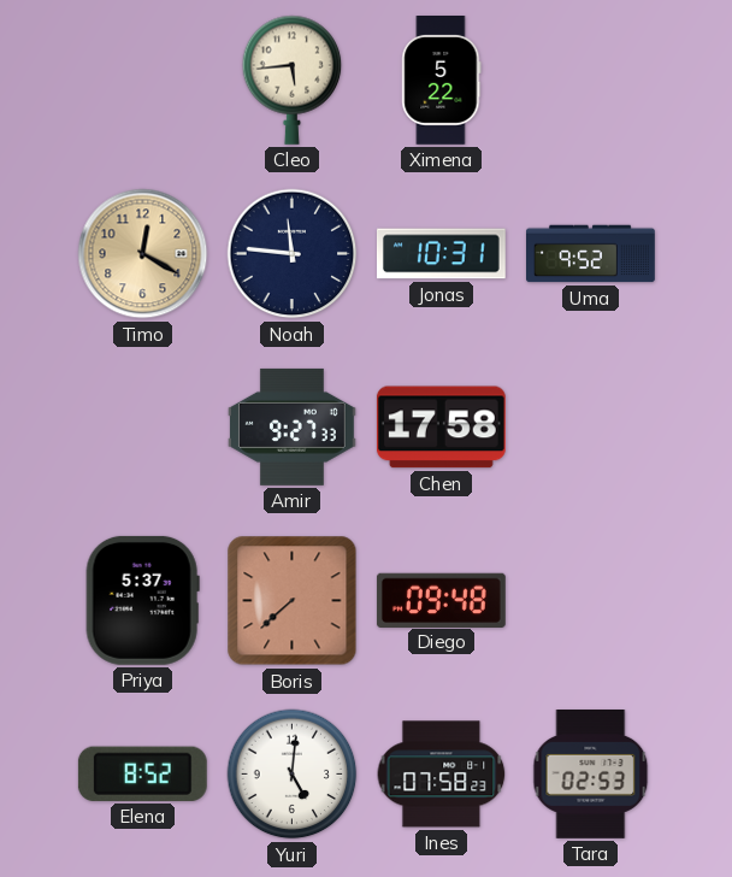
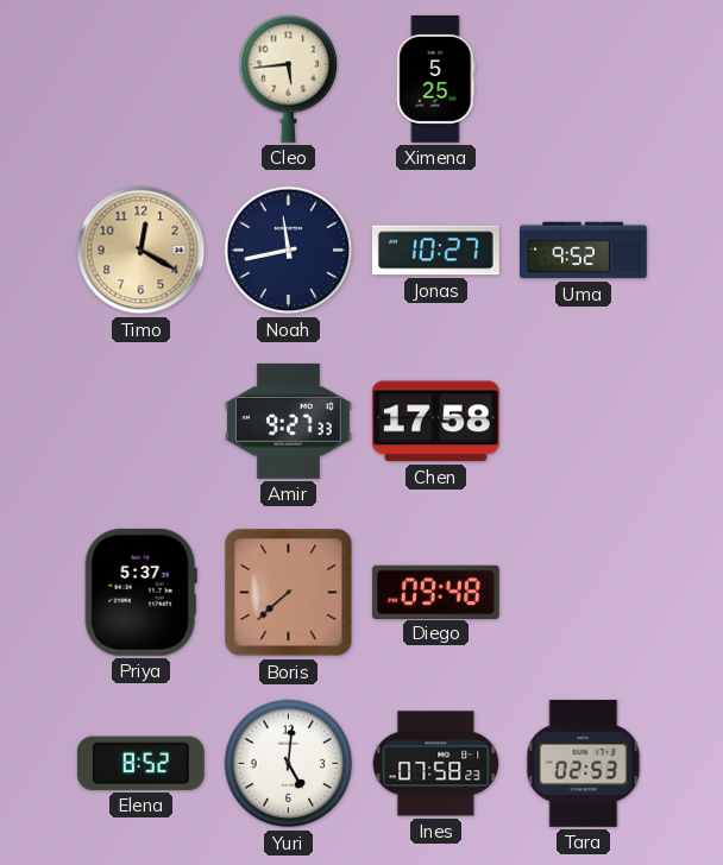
Ximena: 5:22 -> 5:25 (436, 80)
Noah: 11:46 -> 11:43 (289, 251)
Jonas: 10:31 -> 10:27 (435, 251)
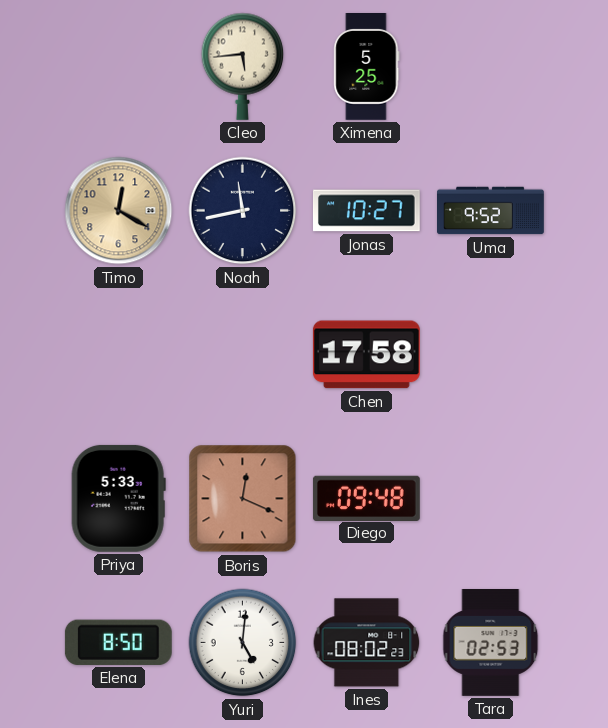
Amir: 9:27 -> none (288, 421)
Priya: 5:37 -> 5:33 (118, 498)
Boris: 7:38 -> 12:19 (243, 499)
Elena: 8:52 -> 8:50 (118, 642)
Ines: 07:58 -> 08:02 (367, 643)
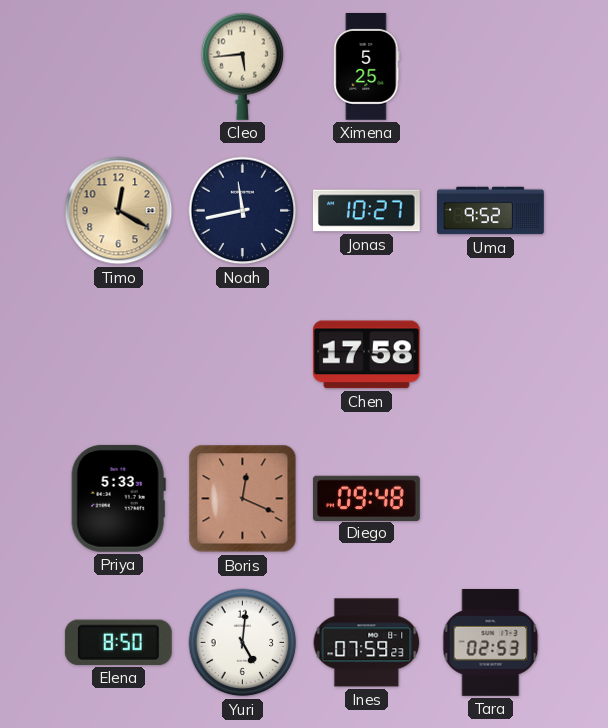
Ines: 08:02 -> 07:59 (367, 643)
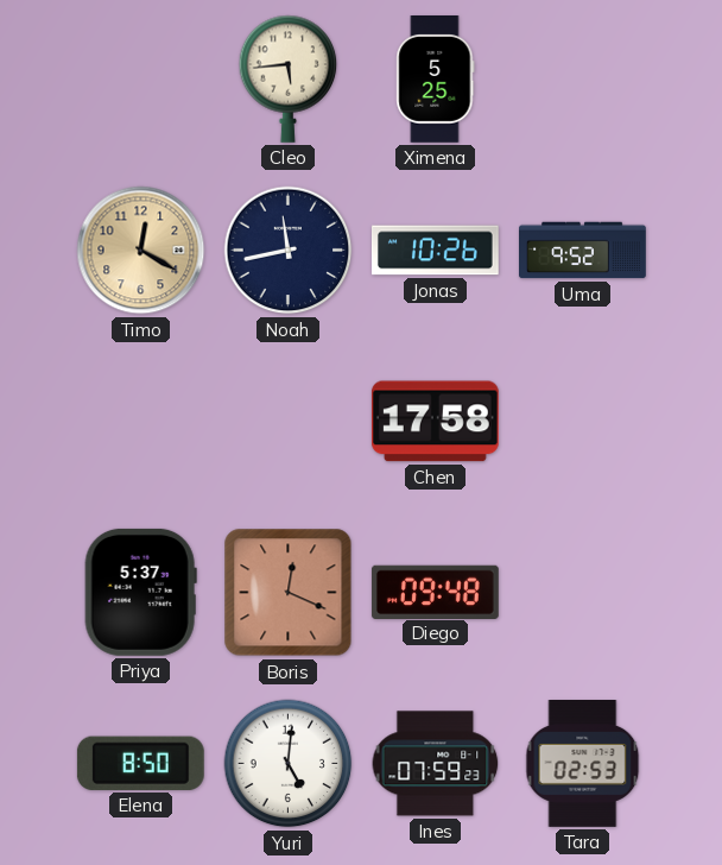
Jonas: 10:27 -> 10:26 (435, 251)
Priya: 5:33 -> 5:37 (140, 592)
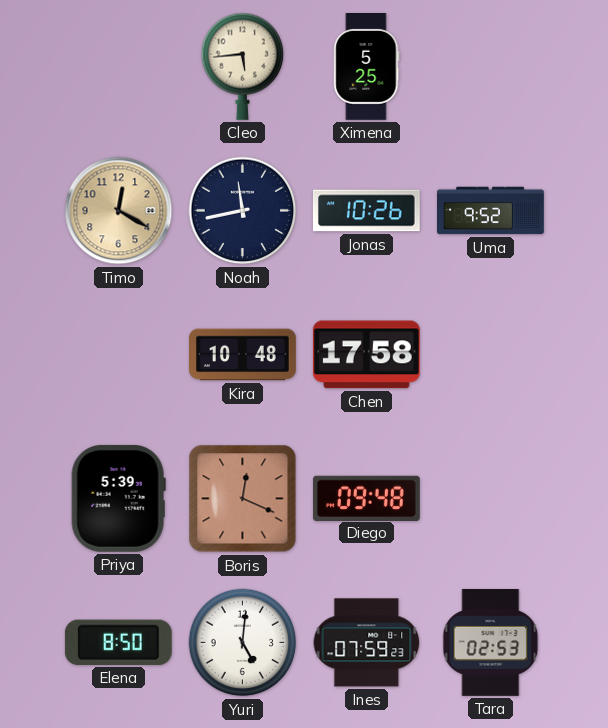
Kira: none -> 10:48 (243, 355)
Priya: 5:37 -> 5:39 (118, 498)
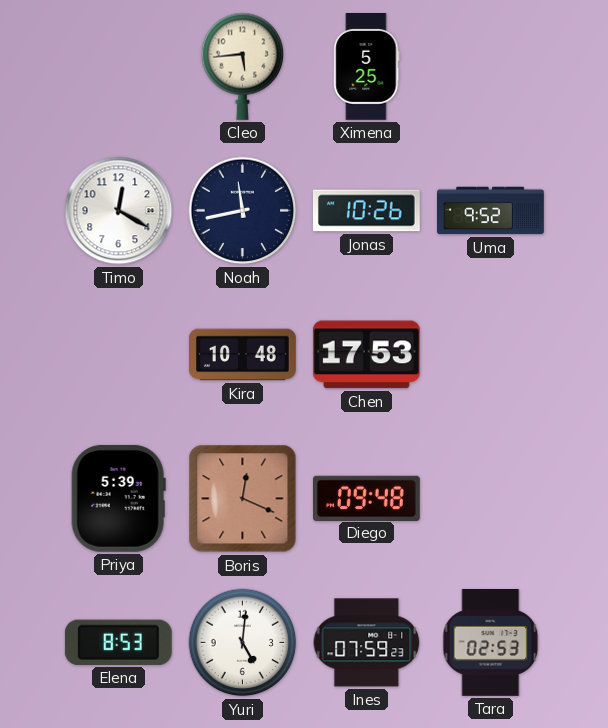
Timo dial: champagne -> white (119, 211)
Chen: 17:58 -> 17:53 (366, 355)
Elena: 8:50 -> 8:53 (118, 642)
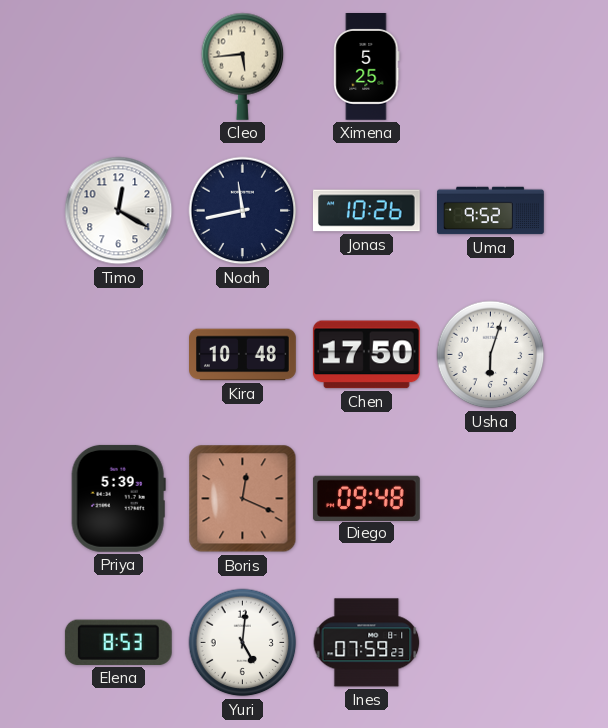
Chen: 17:53 -> 17:50 (366, 355)
Usha: none -> 6:03 (491, 355)
Tara: 02:53 -> none (491, 643)
